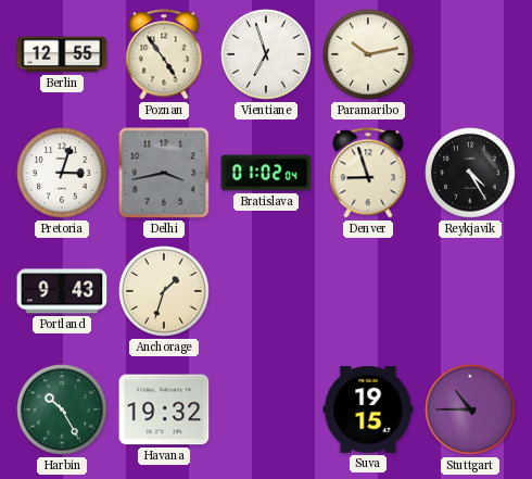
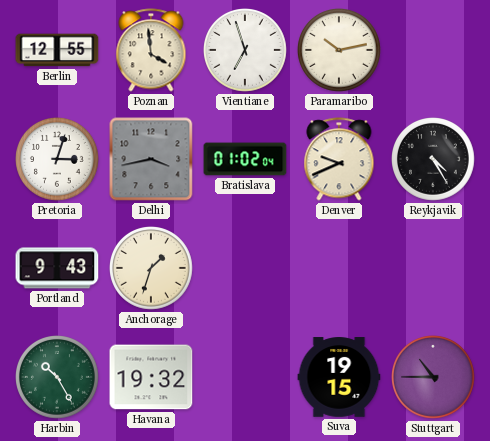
Poznan: 4:54 -> 3:59 (151, 50)
Denver: 8:57 -> 9:41 (339, 159)
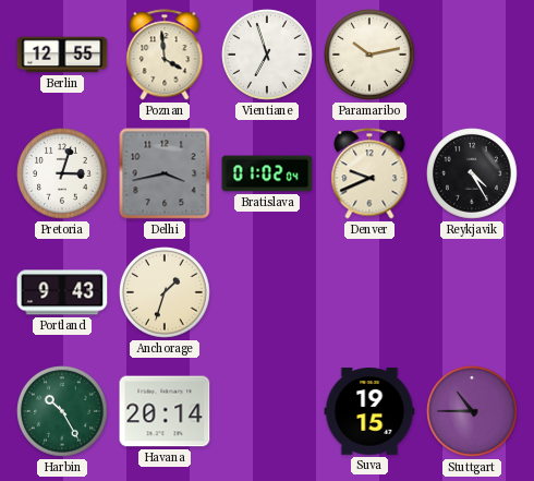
Havana: 19:32 -> 20:14 (165, 411)
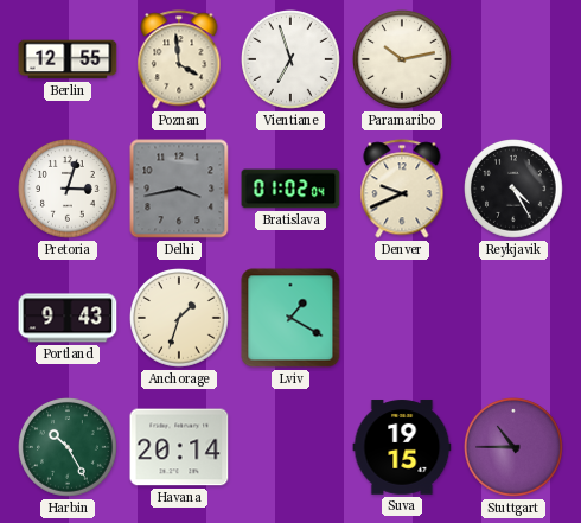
Lviv: none -> 1:20 (290, 318)
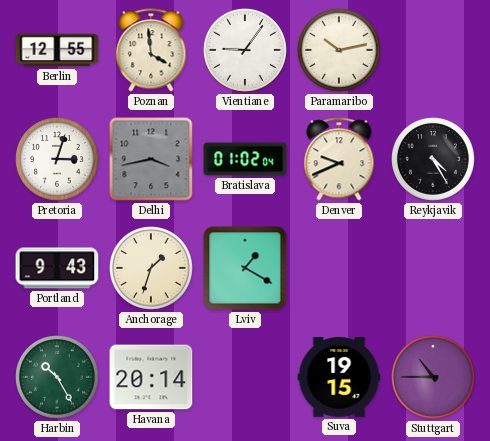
Vientiane: 6:57 -> 9:06 (246, 51)
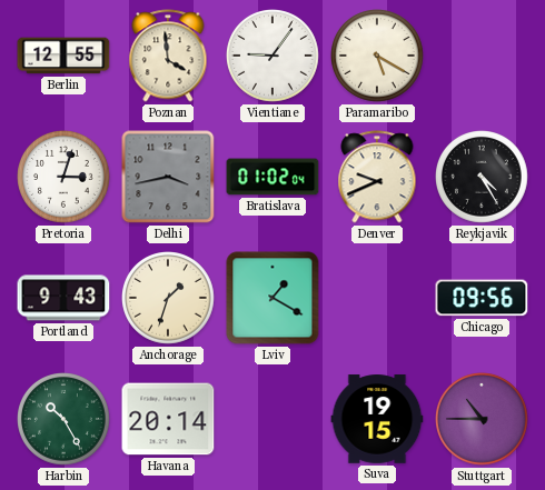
Paramaribo: 10:13 -> 5:20 (378, 57)
Chicago: none -> 09:56 (482, 298)
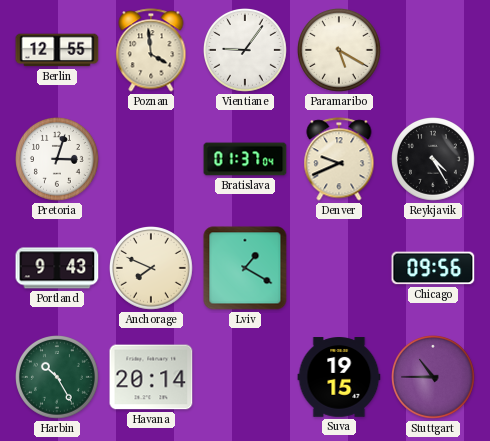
Delhi: 3:43 -> none (168, 177)
Bratislava: 01:02 -> 01:37 (245, 159)
Anchorage: 1:33 -> 7:49 (152, 269)
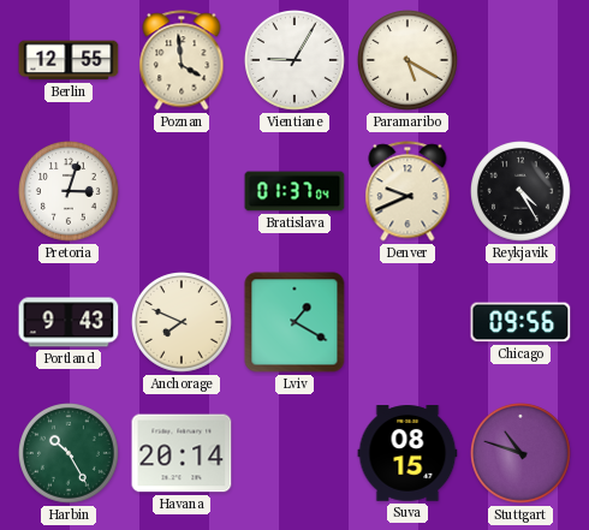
Vientiane: 9:06 -> 9:05 (296, 61)
Suva: 19:15 -> 08:15 (407, 453)
Stuttgart: 10:45 -> 10:48 (522, 454)
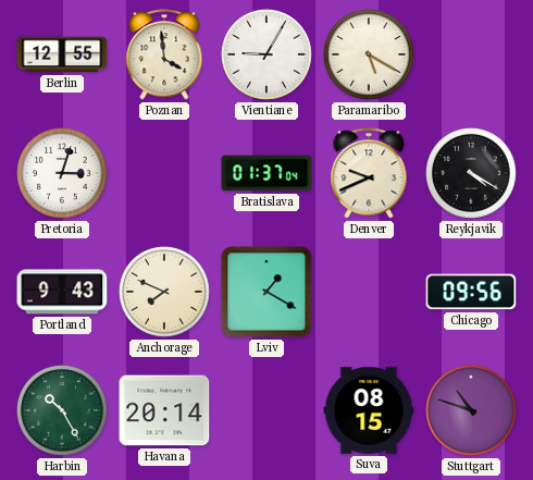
Reykjavik: 4:25 -> 4:20 (472, 174)
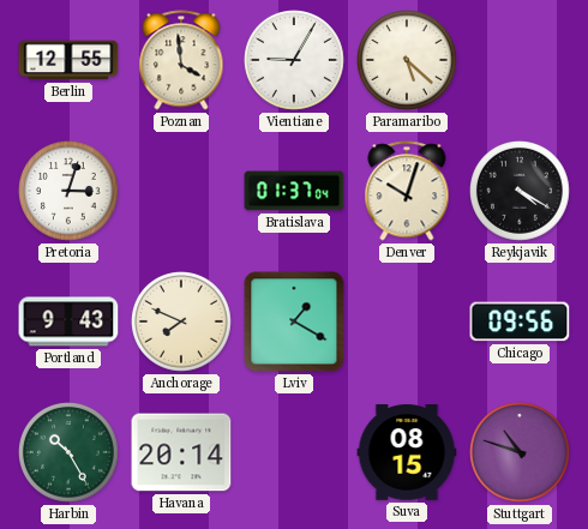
Paramaribo: 5:20 -> 5:22 (408, 61)
Denver: 9:41 -> 10:03 (407, 191)
